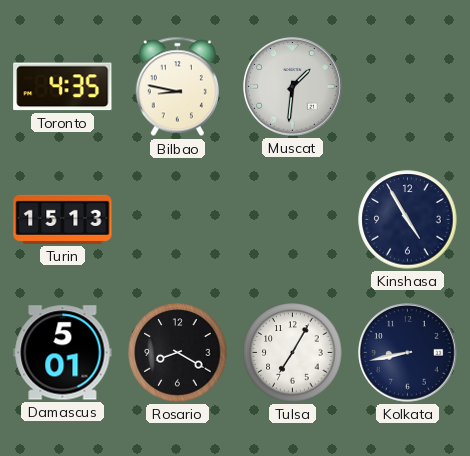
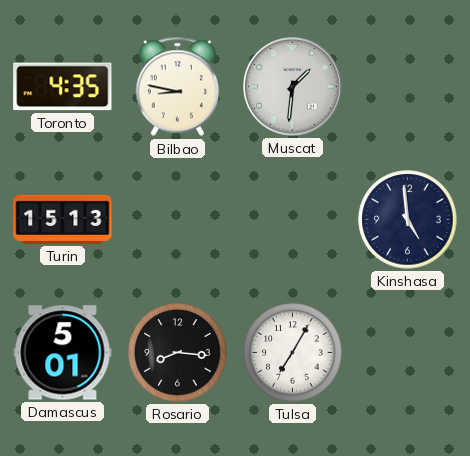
Kinshasa: 4:55 -> 4:59 (408, 220)
Rosario: 8:20 -> 8:16 (178, 353)
Kolkata: 8:43 -> none (408, 353)
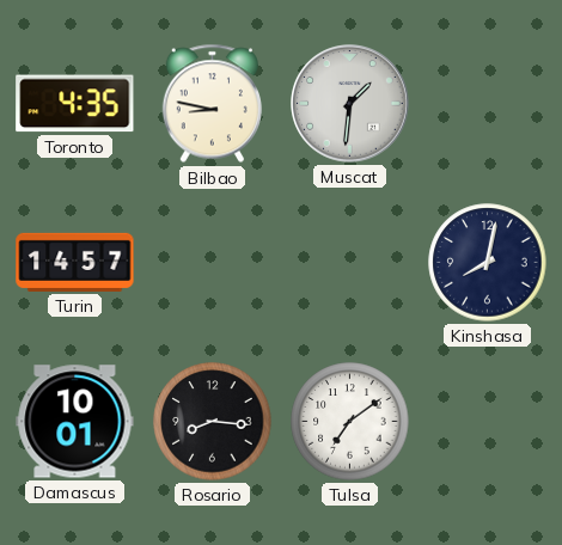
Turin: 15:13 -> 14:57 (75, 262)
Kinshasa: 4:59 -> 8:02 (488, 263)
Damascus: 5:01 -> 10:01 (75, 422)
Tulsa: 7:05 -> 7:09 (350, 422)
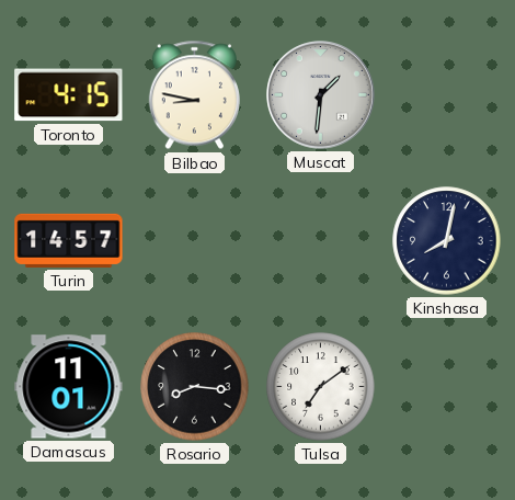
Toronto: 4:35 -> 4:15 (69, 95)
Damascus: 10:01 -> 11:01 (69, 387)
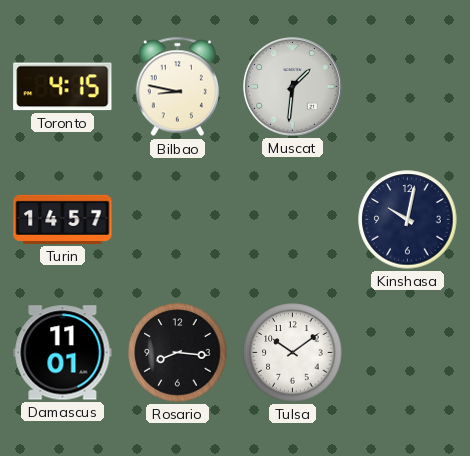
Kinshasa: 8:02 -> 10:02 (408, 220)
Tulsa: 7:09 -> 10:09 (293, 353)
